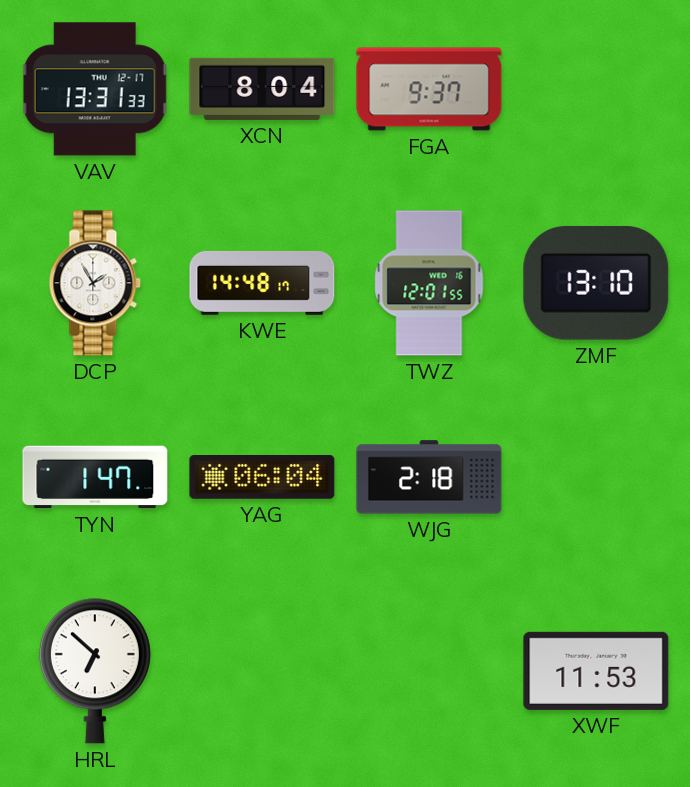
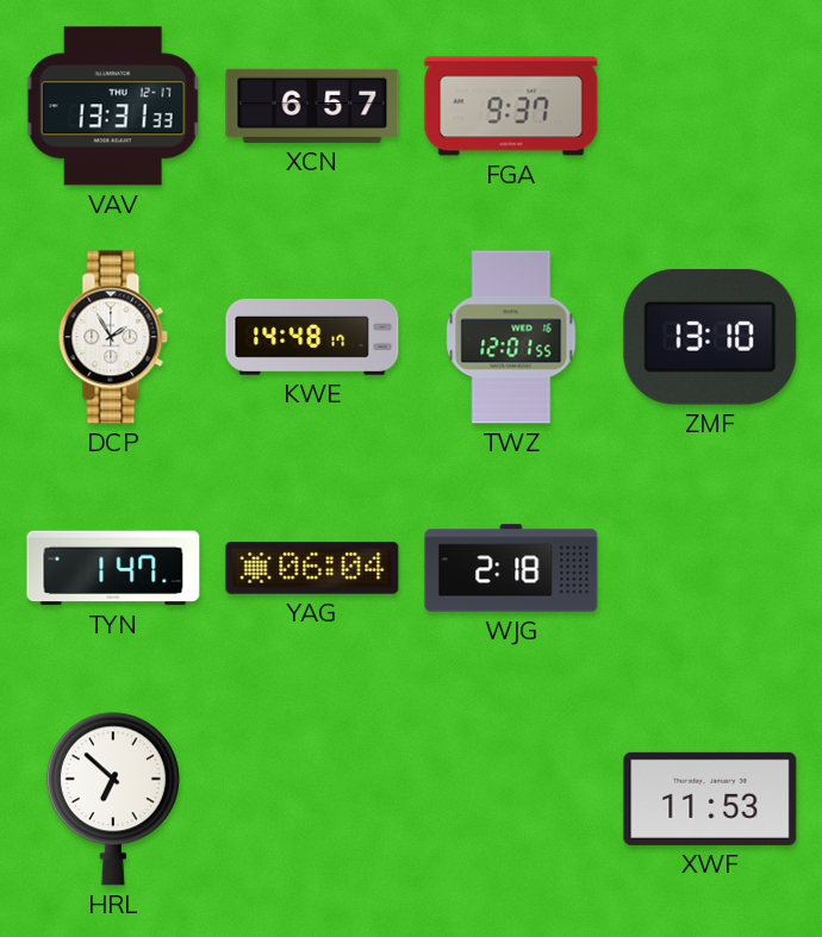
XCN: 8:04 -> 6:57 (312, 106)
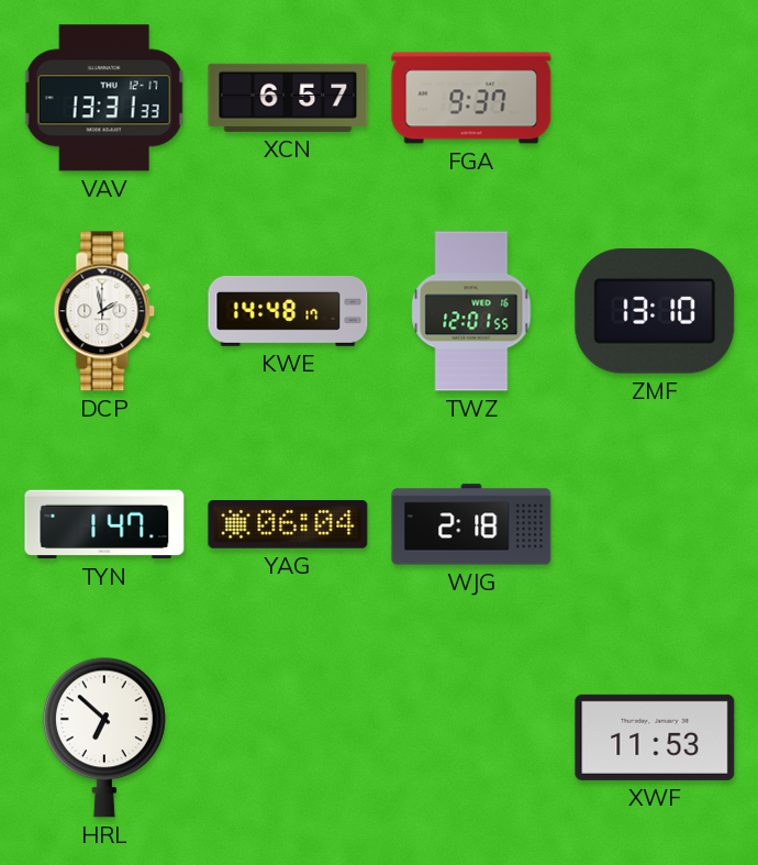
DCP: 1:55 -> 1:58 (104, 311)
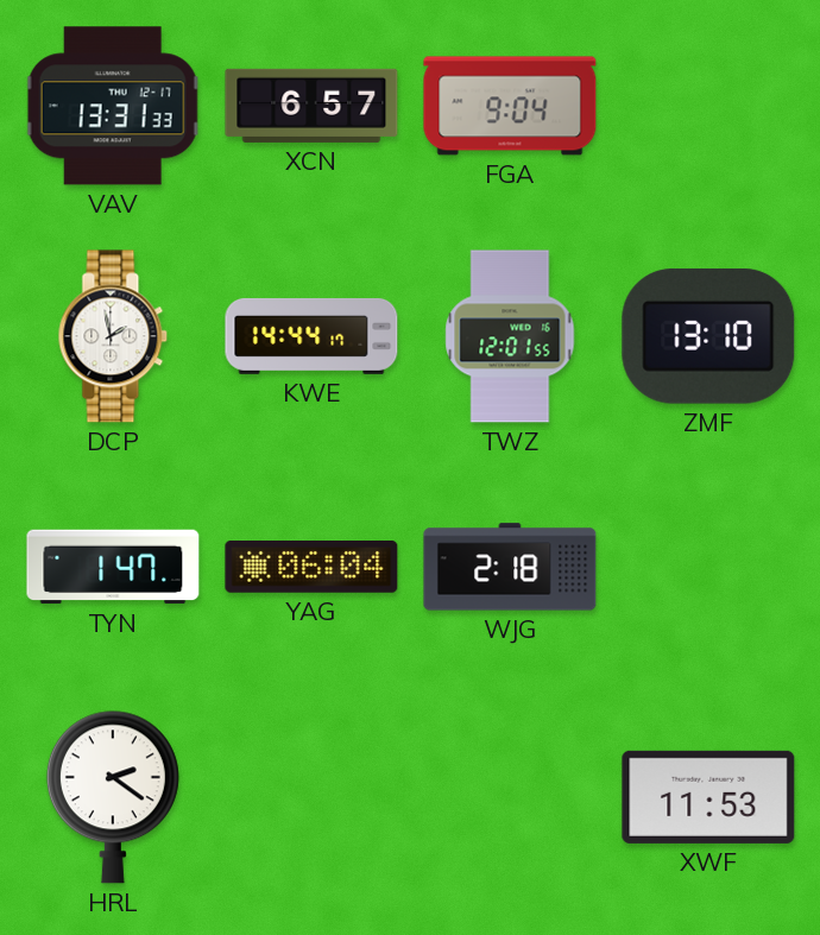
FGA: 9:37 -> 9:04 (510, 106)
KWE: 14:48 -> 14:44 (311, 336)
HRL: 6:52 -> 2:21 (113, 797)
